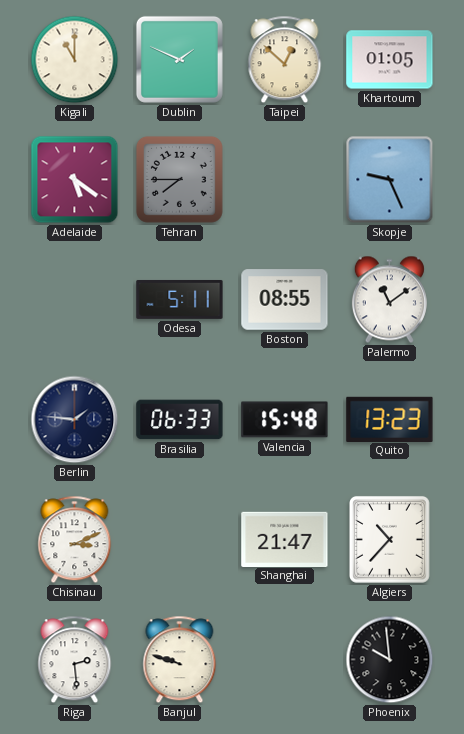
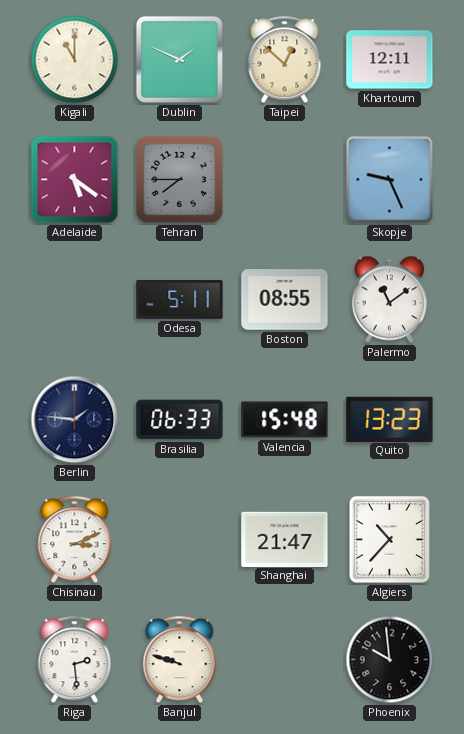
Khartoum: 01:05 -> 12:11 (390, 60)
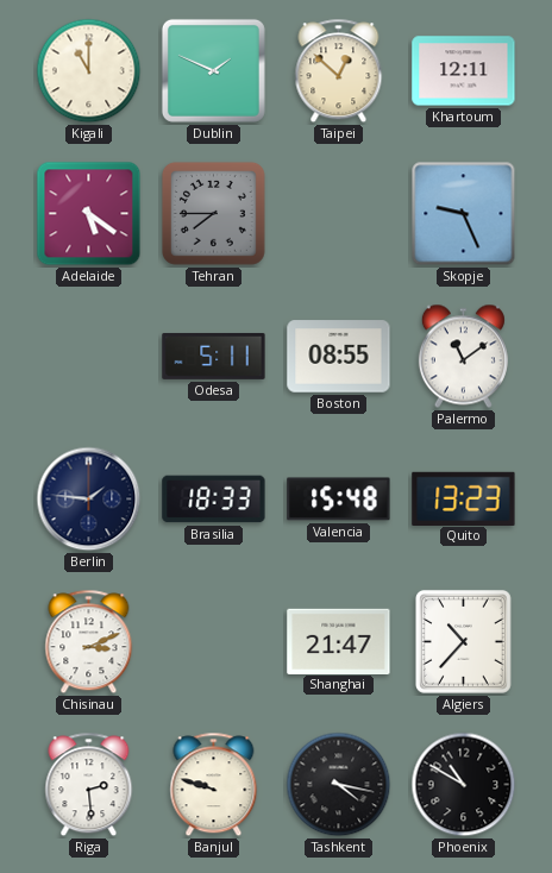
Brasilia: 06:33 -> 18:33 (214, 500)
Tashkent: none -> 4:17 (339, 785)
Phoenix: 9:59 -> 10:50 (464, 785)
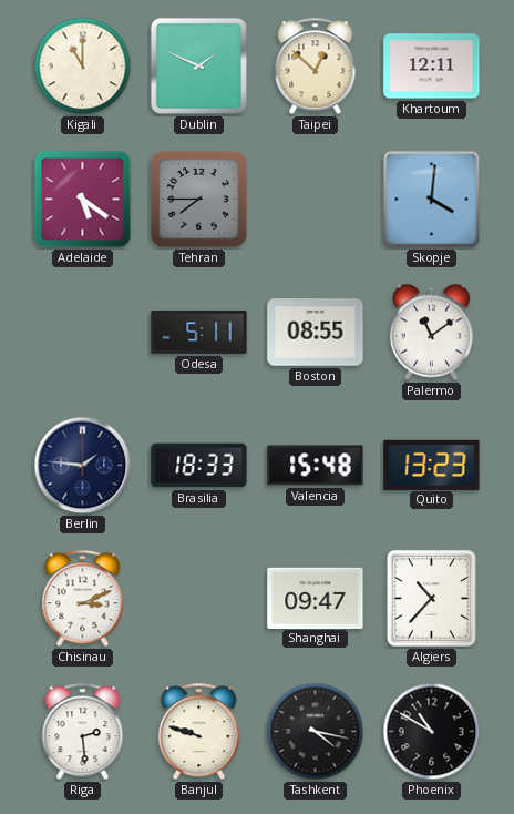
Skopje: 9:26 -> 4:01 (432, 200)
Shanghai: 21:47 -> 09:47 (316, 598)
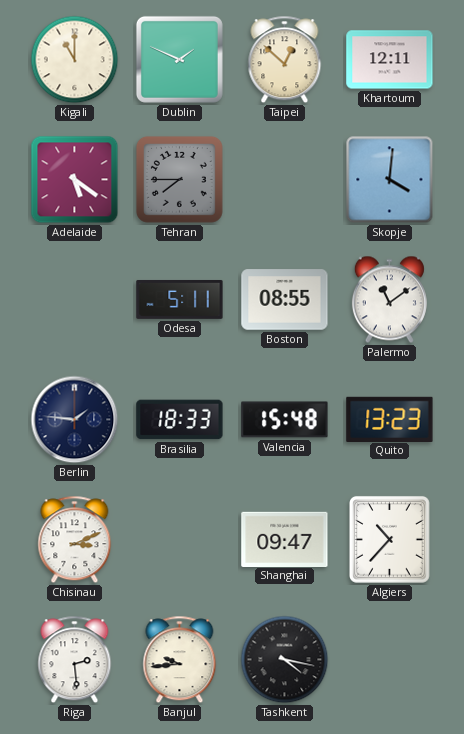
Banjul: 9:48 -> 9:44 (180, 660)
Phoenix: 10:50 -> none (432, 732)
